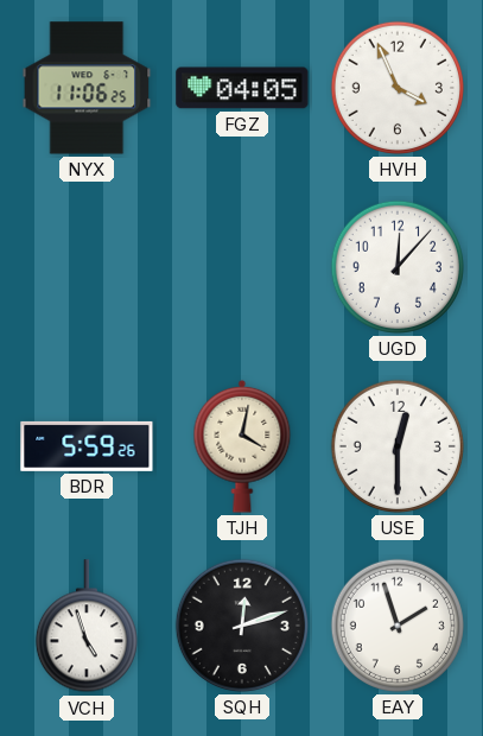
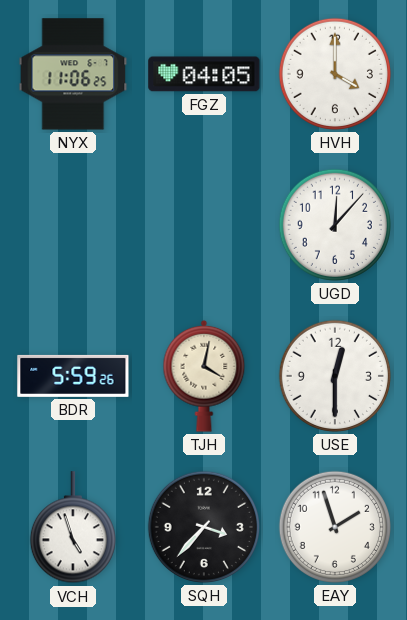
HVH: 3:56 -> 4:00 (335, 74)
SQH: 12:12 -> 3:37 (204, 527)
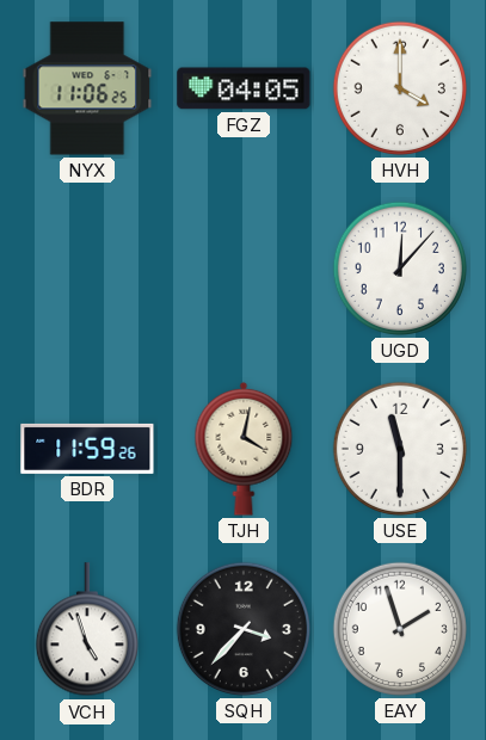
BDR: 5:59 -> 11:59 (87, 449)
USE: 12:30 -> 11:30 (400, 449)
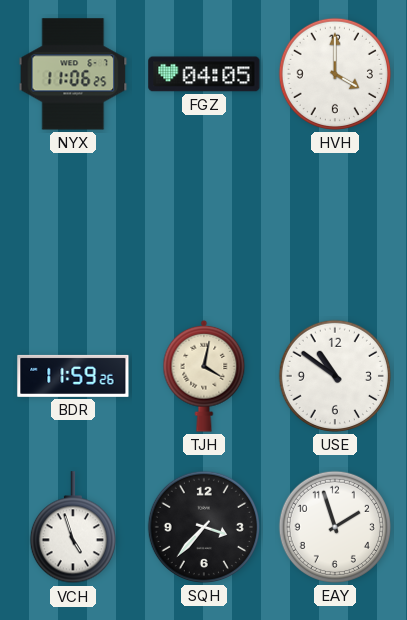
UGD: 12:07 -> none (400, 269)
USE: 11:30 -> 10:51 (335, 376)
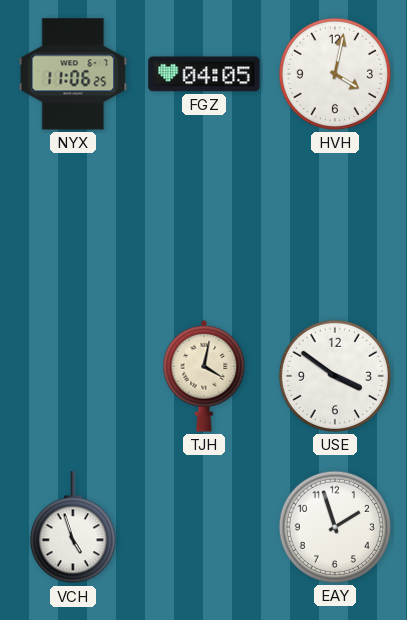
HVH: 4:00 -> 4:02 (335, 74)
BDR: 11:59 -> none (73, 376)
USE: 10:51 -> 3:51 (335, 376)
SQH: 3:37 -> none (204, 527)
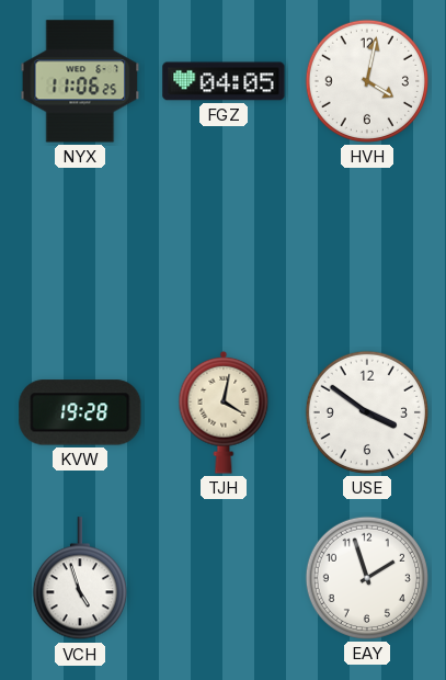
KVW: none -> 19:28 (80, 412)
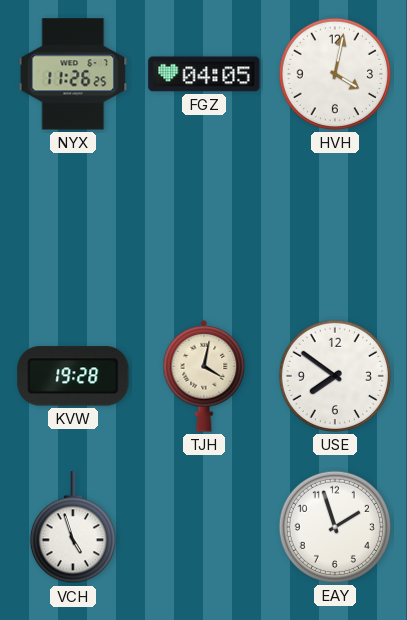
NYX: 11:06 -> 11:26 (73, 74)
USE: 3:51 -> 7:51 (335, 376)
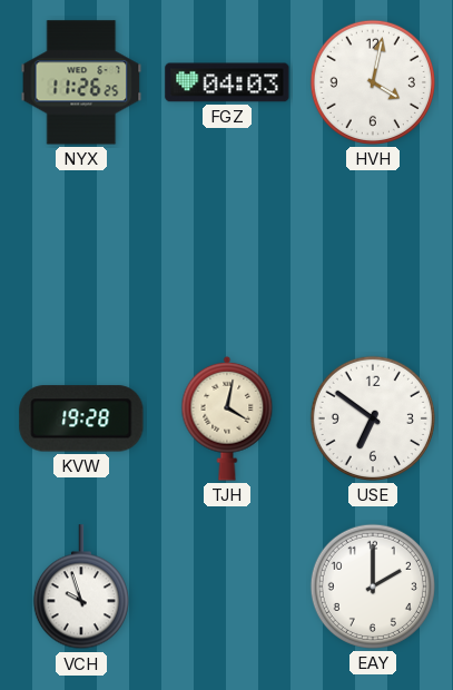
FGZ: 04:05 -> 04:03 (227, 82)
USE: 7:51 -> 6:51 (373, 418)
VCH: 4:57 -> 9:57 (81, 588)
EAY: 1:57 -> 2:00 (373, 586)
